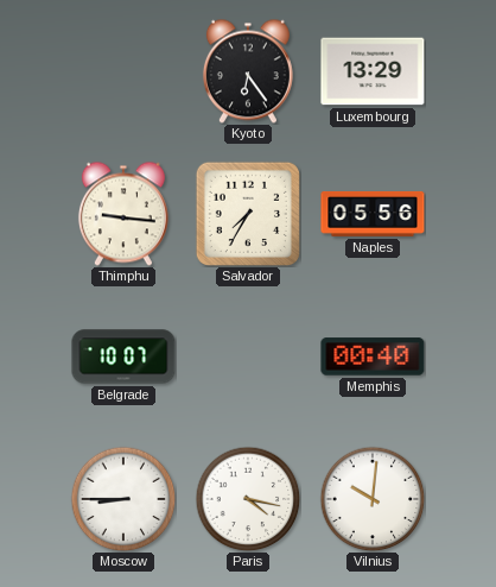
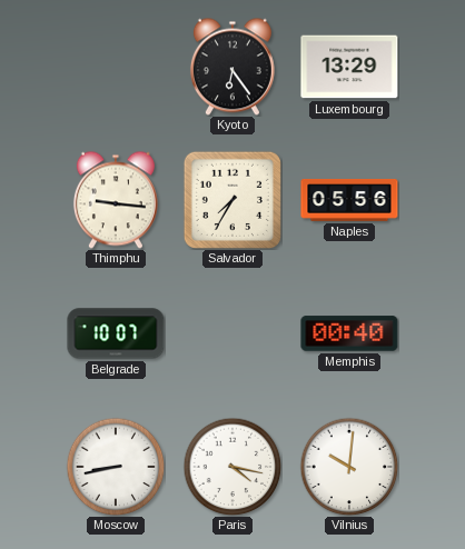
Moscow: 8:45 -> 8:43 (116, 467)
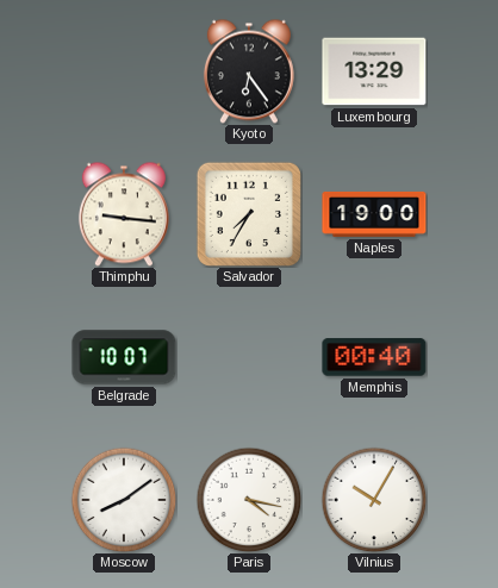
Naples: 05:56 -> 19:00 (374, 214)
Moscow: 8:43 -> 8:09 (124, 500)
Vilnius: 10:01 -> 10:05 (374, 500)
